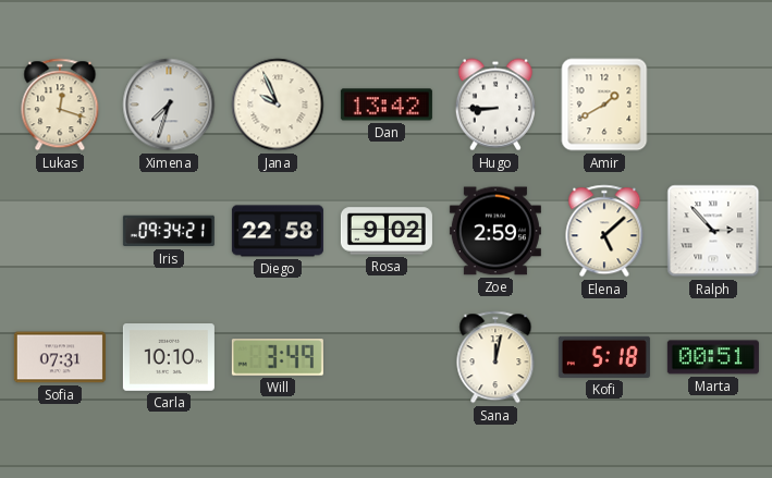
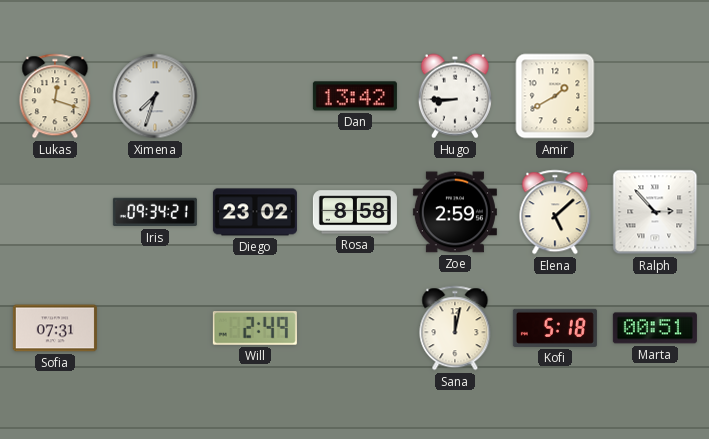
Jana: 9:56 -> none (278, 105)
Diego: 22:58 -> 23:02 (255, 212)
Rosa: 9:02 -> 8:58 (355, 212)
Carla: 10:10 -> none (169, 358)
Will: 3:49 -> 2:49 (255, 328)
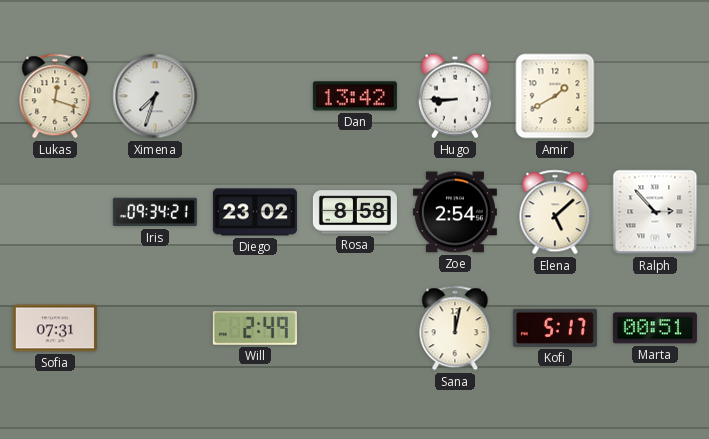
Zoe: 2:59 -> 2:54 (455, 212)
Kofi: 5:18 -> 5:17 (555, 328)
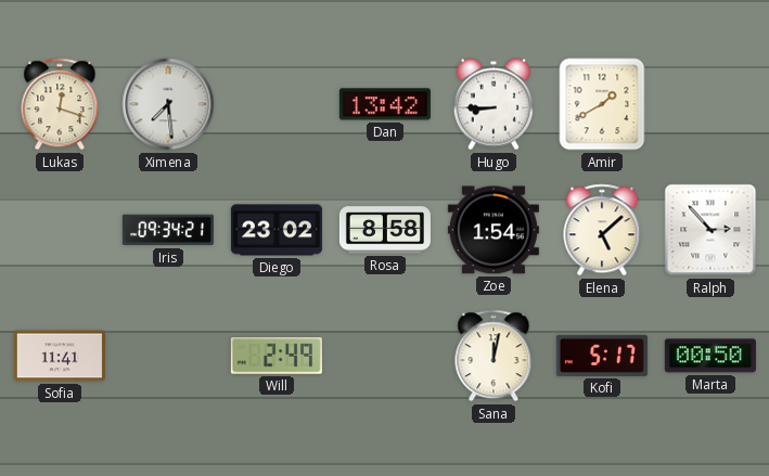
Ximena: 7:33 -> 7:29 (168, 104)
Zoe: 2:54 -> 1:54 (494, 230)
Sofia: 07:31 -> 11:41 (60, 356)
Marta: 00:51 -> 00:50 (710, 356)
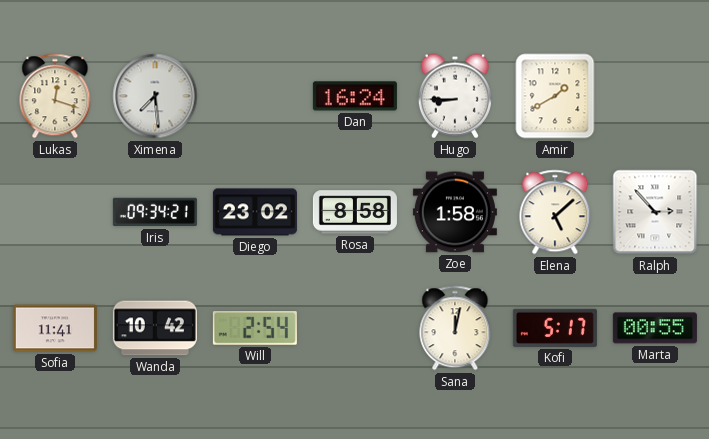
Dan: 13:42 -> 16:24 (355, 96)
Zoe: 1:54 -> 1:58 (455, 212)
Wanda: none -> 10:42 (155, 328)
Will: 2:49 -> 2:54 (255, 328)
Marta: 00:50 -> 00:55 (655, 328)
